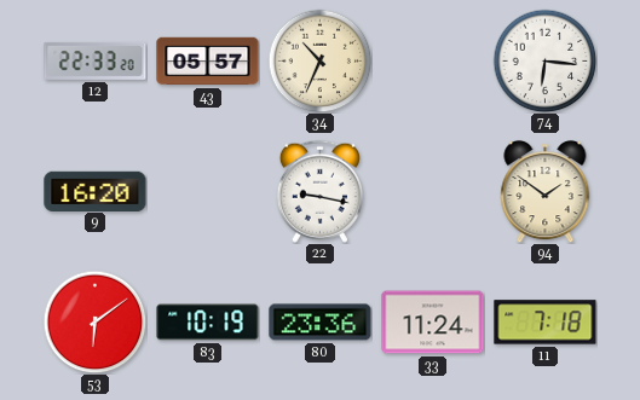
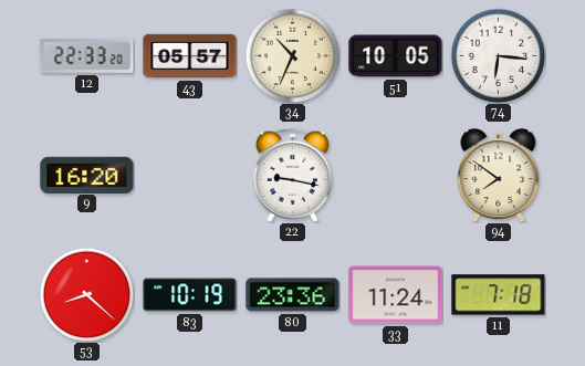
51: none -> 10:05 (396, 56)
94: 1:51 -> 7:51 (499, 175)
53: 6:09 -> 8:22 (86, 294)
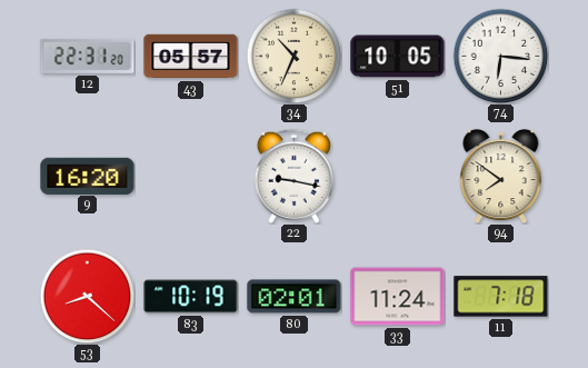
12: 22:33 -> 22:31 (88, 56)
80: 23:36 -> 02:01 (295, 297)
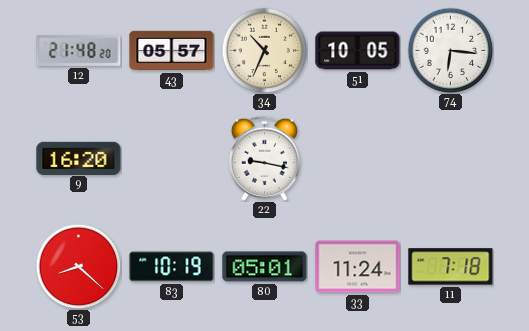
12: 22:31 -> 21:48 (79, 50)
94: 7:51 -> none (501, 176)
80: 02:01 -> 05:01 (265, 267)
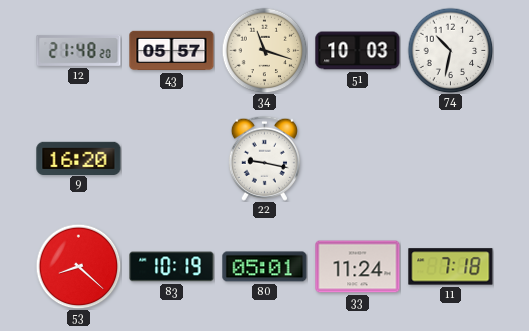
34: 10:34 -> 11:18 (264, 50)
51: 10:05 -> 10:03 (358, 51)
74: 6:16 -> 10:32 (450, 50)
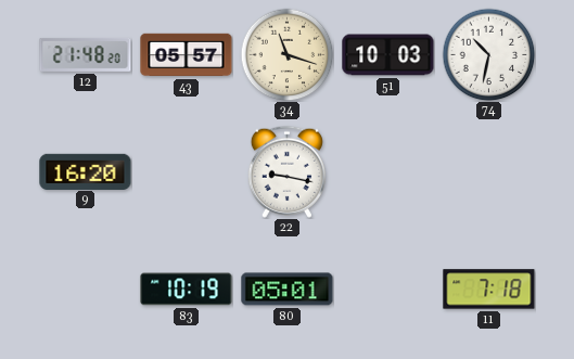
53: 8:22 -> none (78, 266)
33: 11:24 -> none (358, 267)
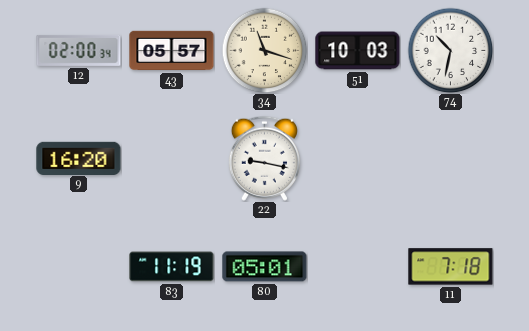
12: 21:48 -> 02:00 (79, 50)
83: 10:19 -> 11:19 (172, 267)
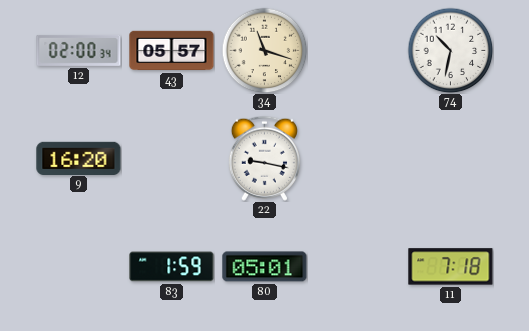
51: 10:03 -> none (358, 51)
83: 11:19 -> 1:59 (172, 267)
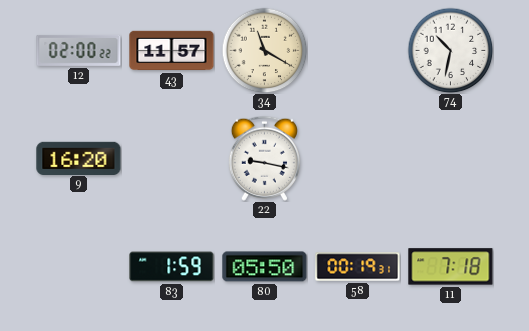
12: 02:00:34 -> 02:00:22 (79, 50)
43: 05:57 -> 11:57 (172, 51)
34: 11:18 -> 11:20 (264, 50)
80: 05:01 -> 05:50 (265, 267)
58: none -> 00:19 (358, 267)
